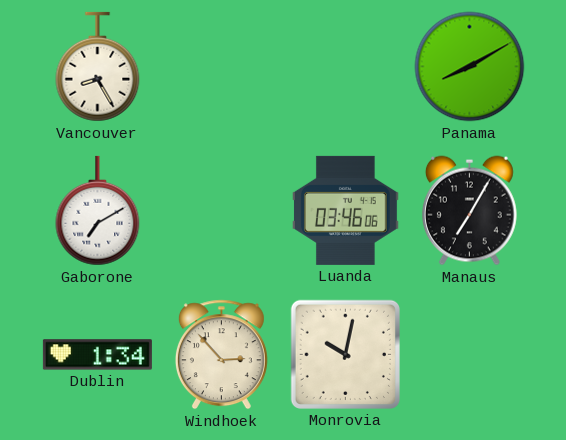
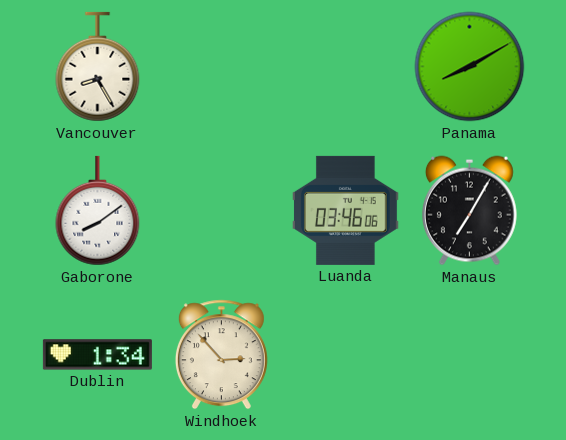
Gaborone: 7:10 -> 8:09 (98, 211)
Monrovia: 10:02 -> none (345, 354)
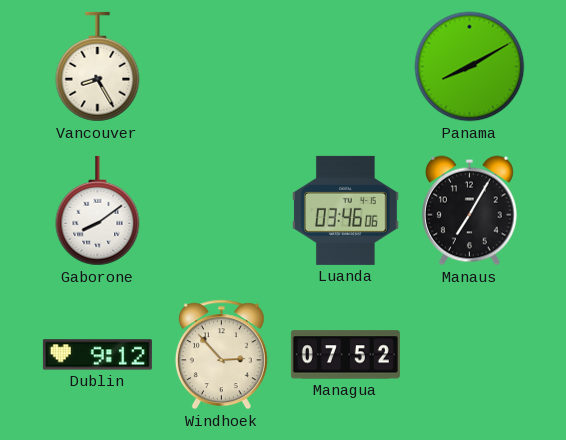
Dublin: 1:34 -> 9:12 (97, 355)
Managua: none -> 07:52 (345, 355)
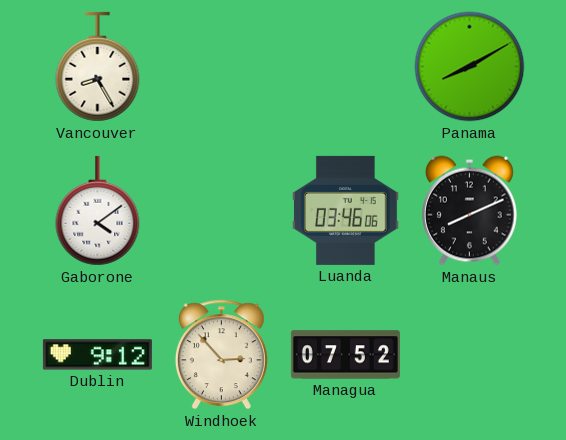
Gaborone: 8:09 -> 4:09 (98, 211)
Manaus: 7:05 -> 8:11 (469, 211)
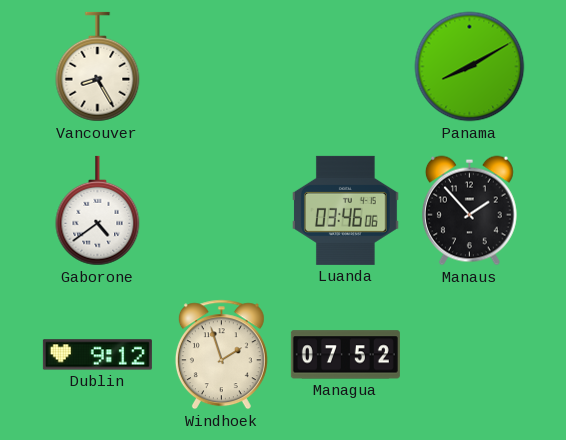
Gaborone: 4:09 -> 4:39 (98, 211)
Manaus: 8:11 -> 1:53 (469, 211)
Windhoek: 2:53 -> 1:57 (221, 355)
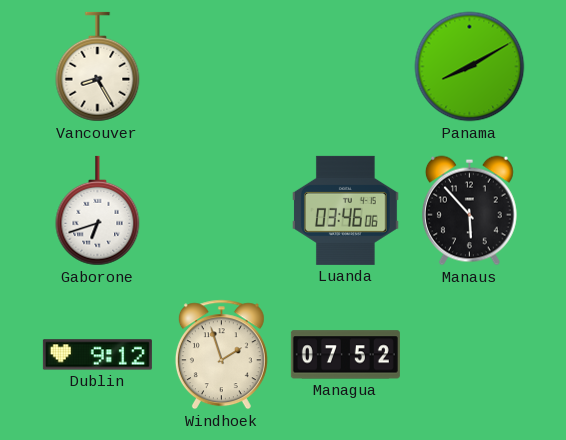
Gaborone: 4:39 -> 6:42 (98, 211)
Manaus: 1:53 -> 5:53 (469, 211)
